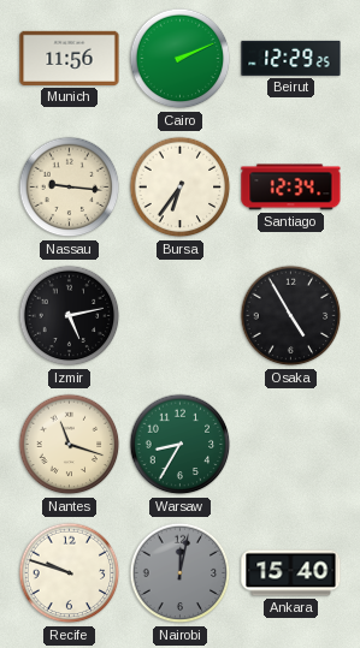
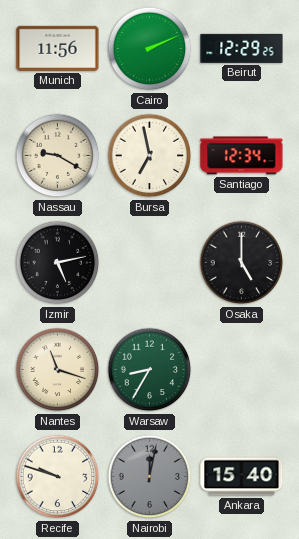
Nassau: 9:16 -> 9:20 (58, 156)
Bursa: 6:36 -> 6:58 (150, 156)
Osaka: 4:55 -> 5:00 (242, 263)
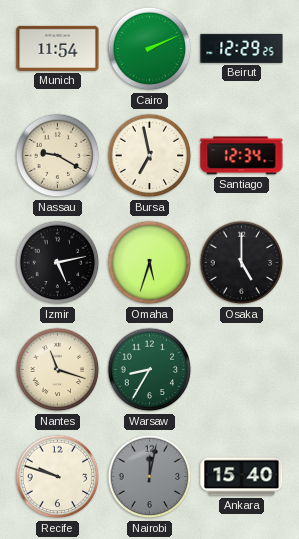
Munich: 11:56 -> 11:54 (58, 48)
Omaha: none -> 5:33 (150, 263)
